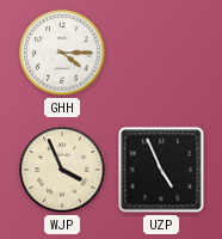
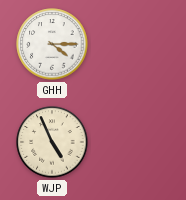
WJP: 3:56 -> 4:56 (52, 142)
UZP: 4:56 -> none (161, 170)
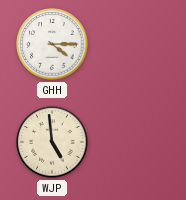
WJP: 4:56 -> 4:59 (52, 142)
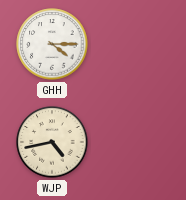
WJP: 4:59 -> 4:43 (52, 142)
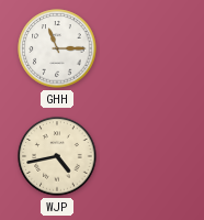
GHH: 4:15 -> 11:15 (57, 48)
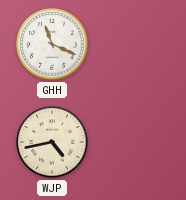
GHH: 11:15 -> 11:19 (52, 44)
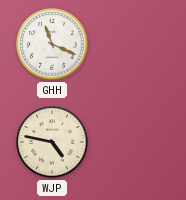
WJP: 4:43 -> 4:47 (52, 142)
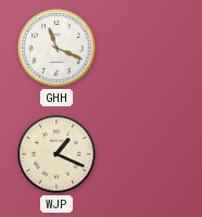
WJP: 4:47 -> 1:19 (56, 154)
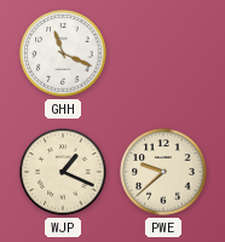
PWE: none -> 9:38 (163, 172)
